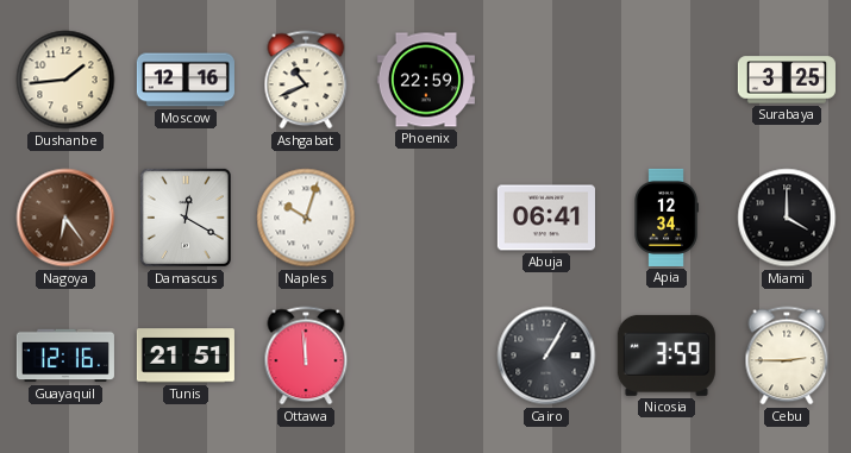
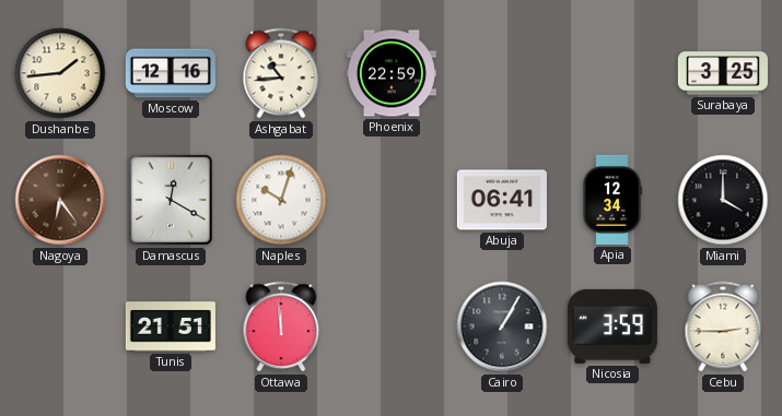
Ashgabat: 10:41 -> 10:44 (281, 73)
Guayaquil: 12:16 -> none (65, 356)
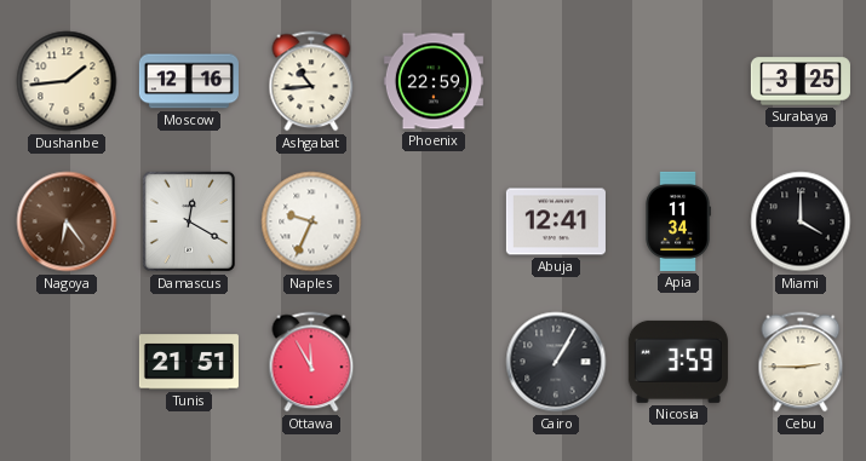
Naples: 10:03 -> 9:34 (311, 221)
Abuja: 06:41 -> 12:41 (556, 221)
Apia: 12:34 -> 11:34 (678, 221)
Ottawa: 11:59 -> 11:55 (311, 362)
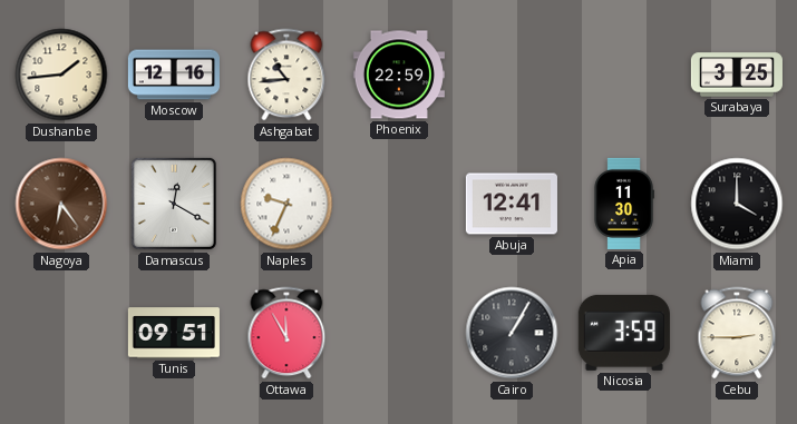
Apia: 11:34 -> 11:30 (624, 204)
Tunis: 21:51 -> 09:51 (174, 333)
